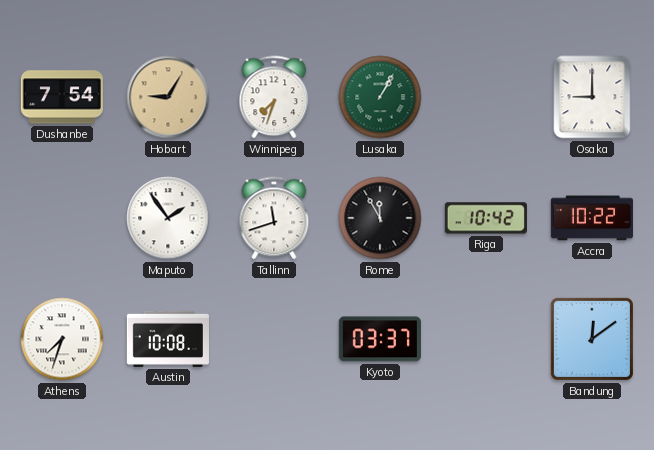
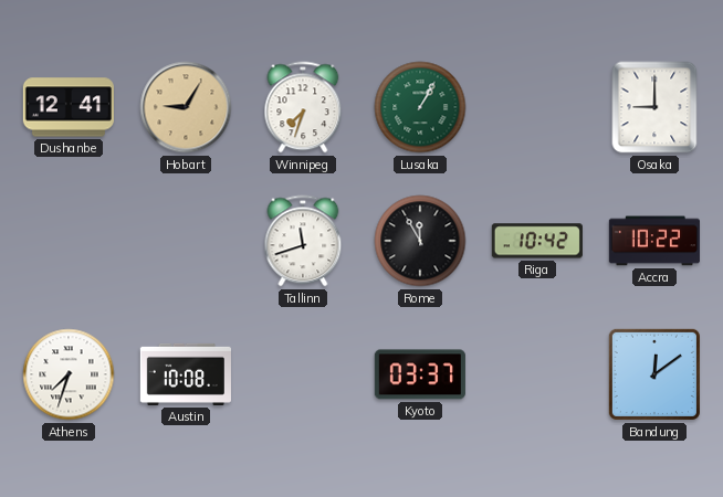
Dushanbe: 7:54 -> 12:41 (69, 107)
Maputo: 1:54 -> none (168, 218)
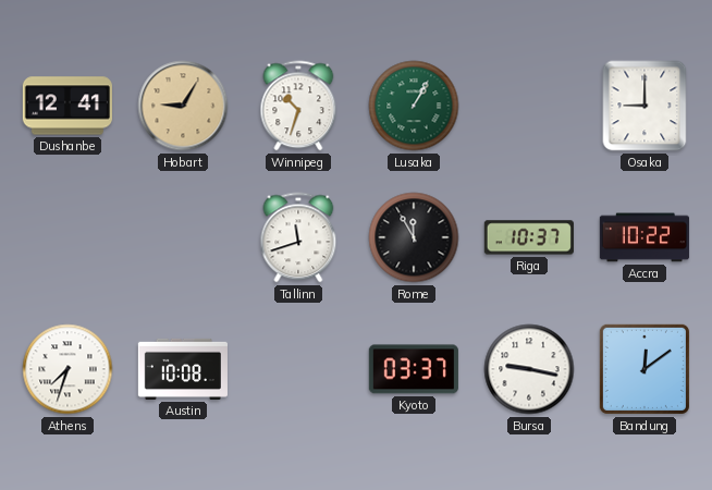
Winnipeg: 7:33 -> 10:33 (298, 106)
Riga: 10:42 -> 10:37 (529, 237)
Bursa: none -> 9:17 (529, 369)
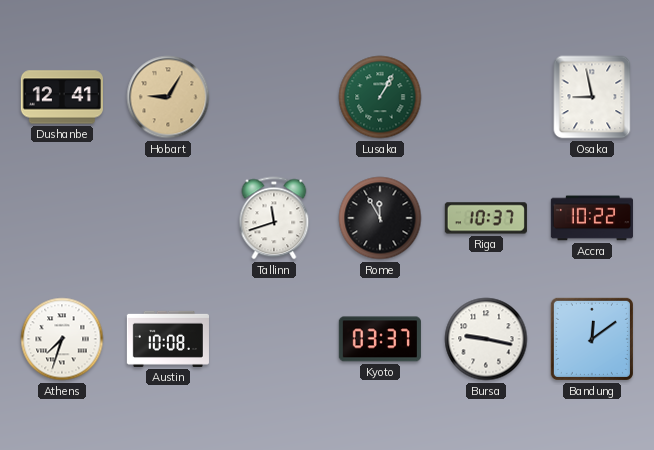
Winnipeg: 10:33 -> none (298, 106)
Osaka: 9:00 -> 8:58 (592, 97)
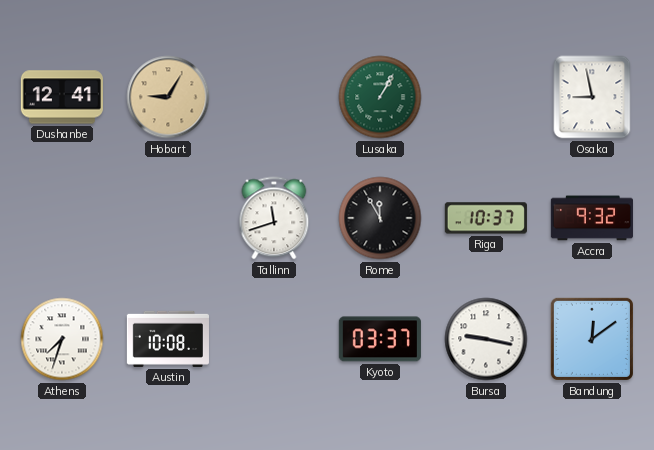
Accra: 10:22 -> 9:32 (591, 218)
